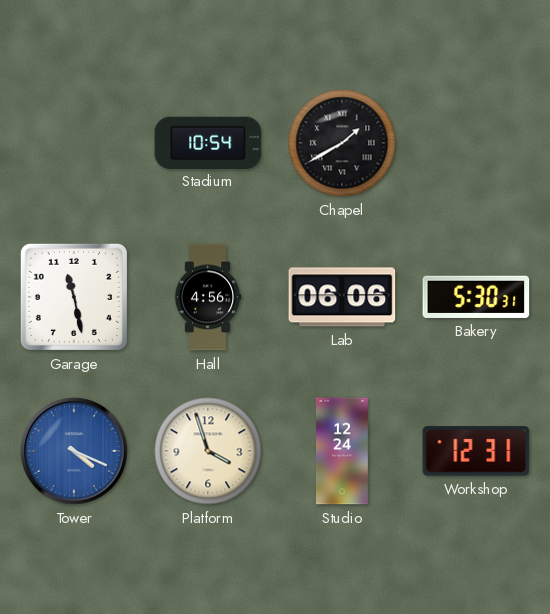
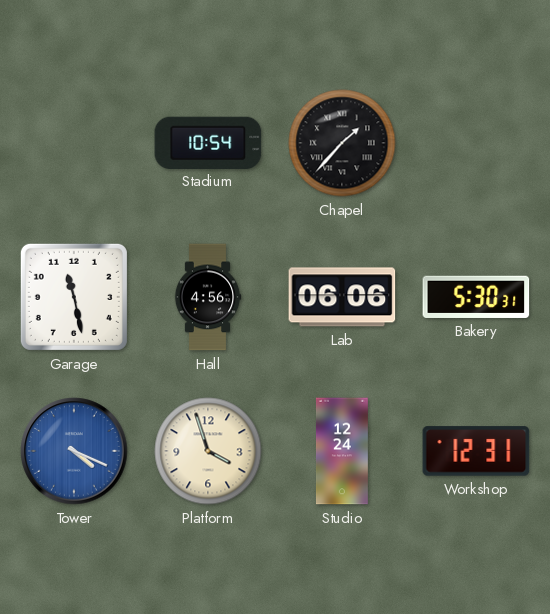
Chapel: 1:40 -> 1:37 (342, 143)
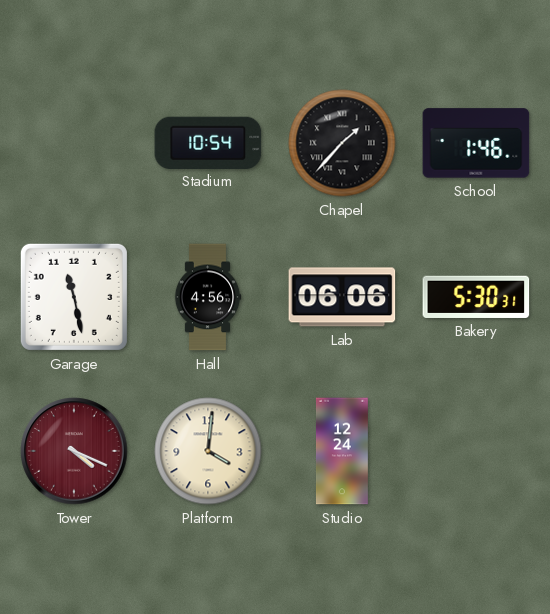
School: none -> 1:46 (476, 143)
Tower dial: blue -> burgundy (74, 451)
Platform: 3:57 -> 4:01 (208, 451)
Workshop: 12:31 -> none (476, 451)
